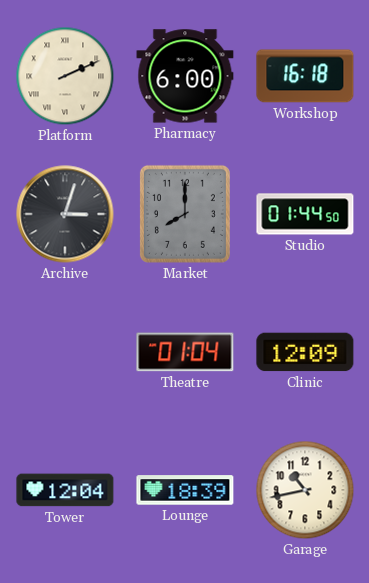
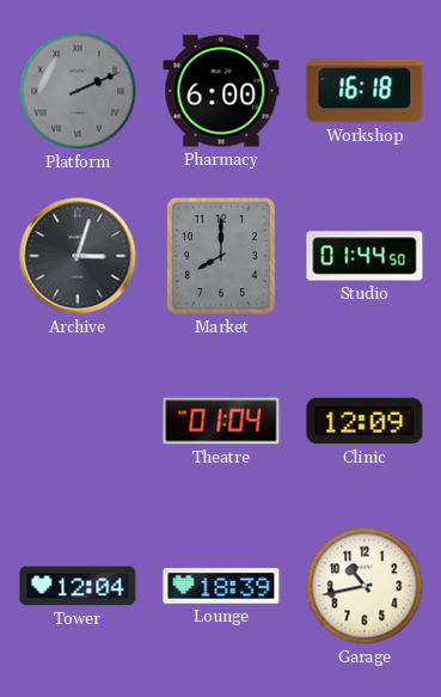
Platform dial: cream -> grey (78, 91)
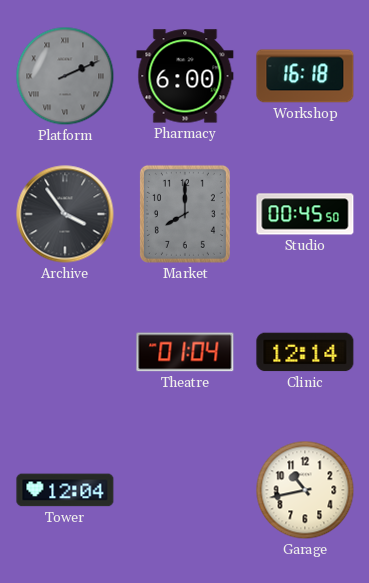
Archive: 3:03 -> 3:54 (65, 214)
Studio: 01:44 -> 00:45 (305, 214)
Clinic: 12:09 -> 12:14 (305, 352)
Lounge: 18:39 -> none (221, 586)
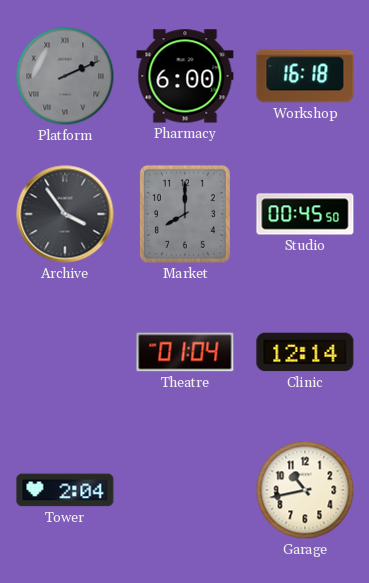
Tower: 12:04 -> 2:04 (65, 490)
